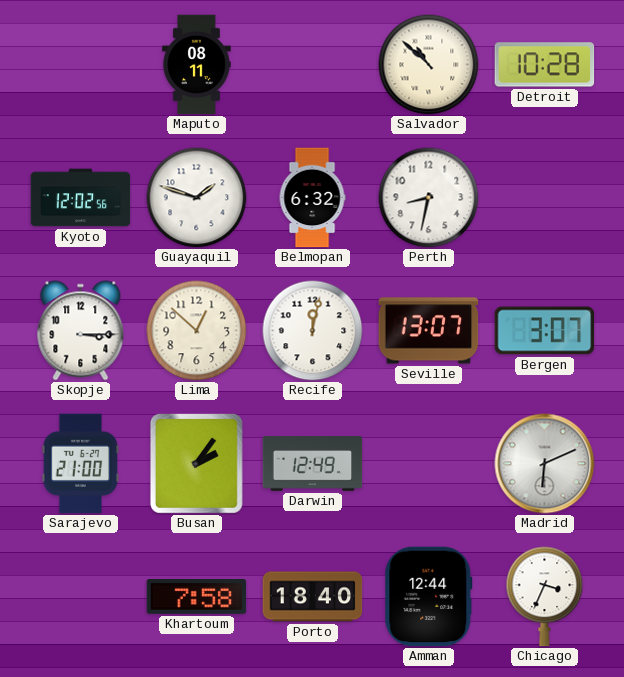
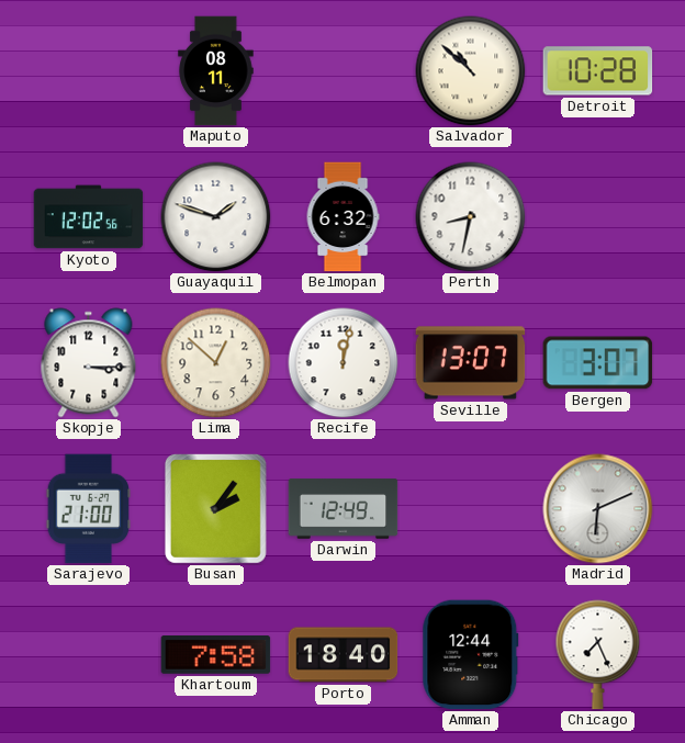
Chicago: 3:34 -> 7:26 (598, 655)
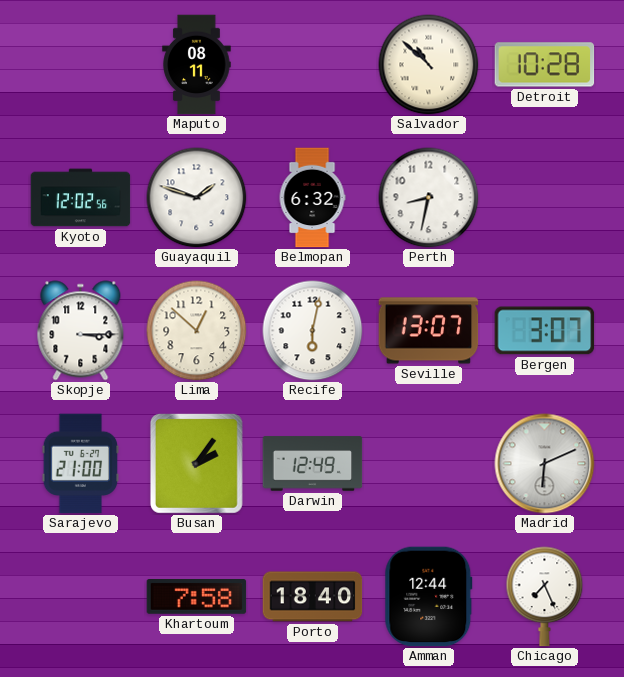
Recife: 12:02 -> 6:02 (313, 331)
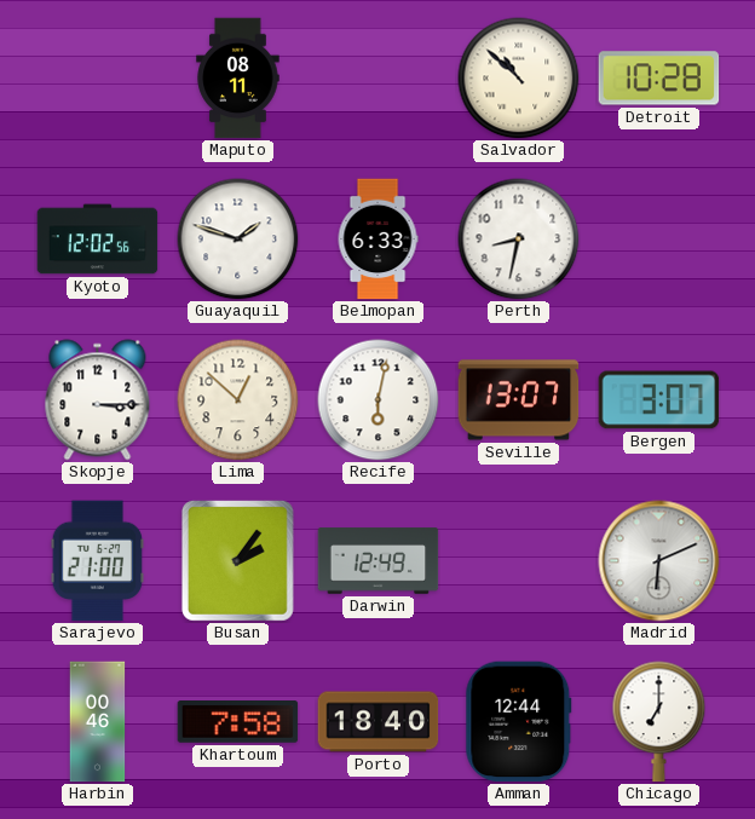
Belmopan: 6:32 -> 6:33 (377, 240)
Harbin: none -> 00:46 (98, 722)
Chicago: 7:26 -> 7:00 (659, 722)
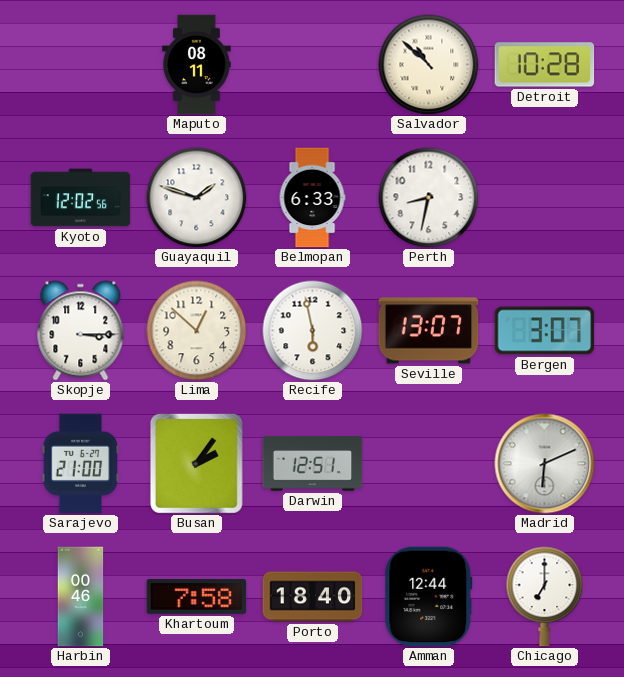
Recife: 6:02 -> 5:58 (313, 331)
Darwin: 12:49 -> 12:51 (313, 464)
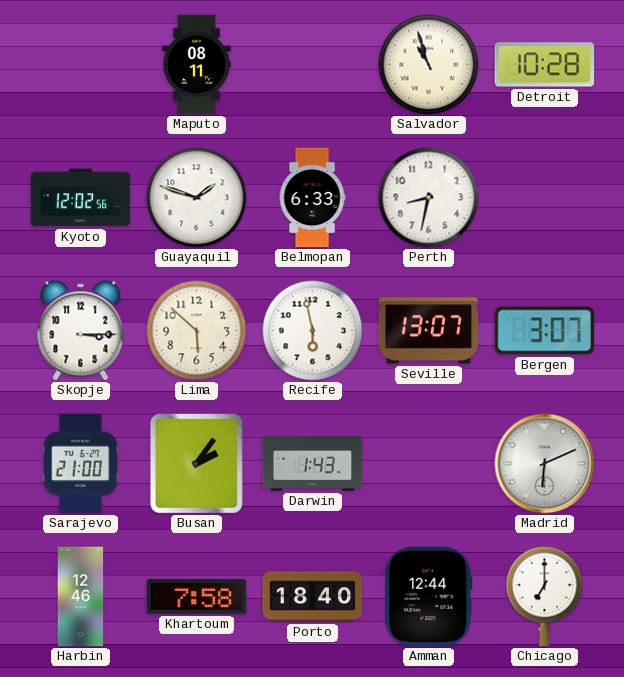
Salvador: 10:52 -> 10:57 (429, 65)
Lima: 12:52 -> 5:52 (197, 331)
Darwin: 12:51 -> 1:43 (313, 464)
Harbin: 00:46 -> 12:46 (81, 597)
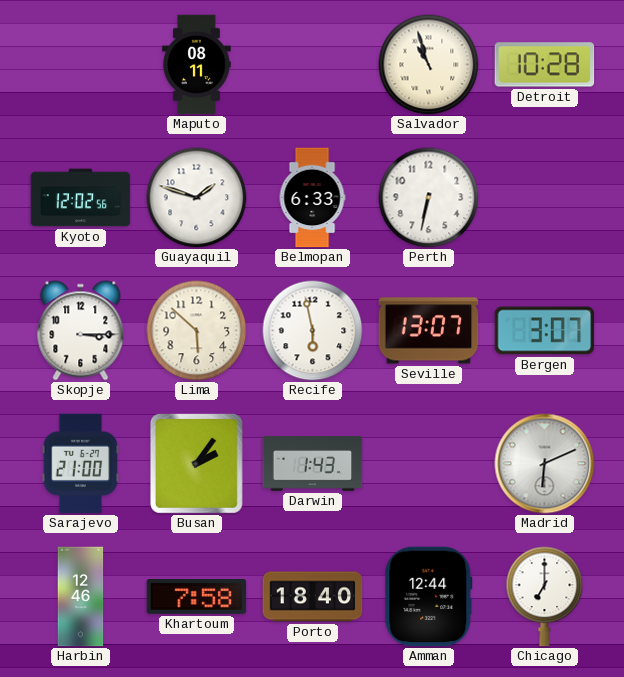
Perth: 8:32 -> 6:32 (429, 198)
